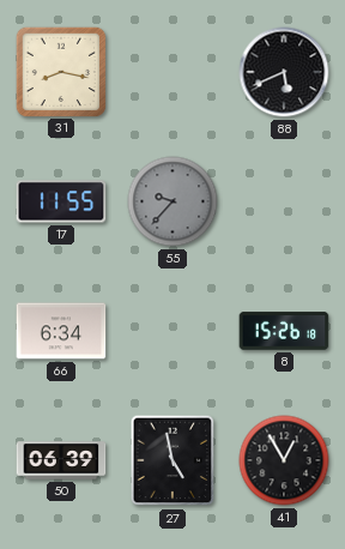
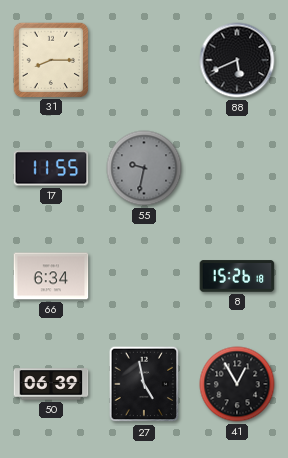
31: 8:17 -> 8:15 (50, 59)
55: 9:37 -> 9:32 (144, 168)
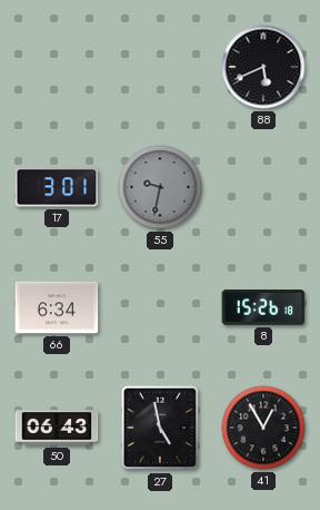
31: 8:15 -> none (50, 59)
17: 11:55 -> 3:01 (57, 187)
50: 06:39 -> 06:43 (57, 428)
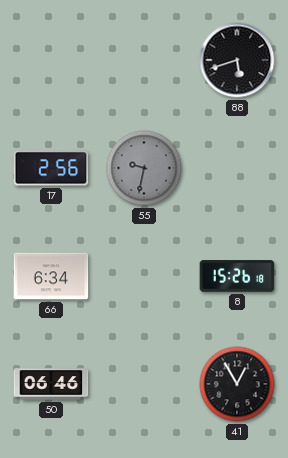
88: 5:41 -> 5:42 (237, 60)
17: 3:01 -> 2:56 (51, 168)
50: 06:43 -> 06:46 (51, 384)
27: 4:58 -> none (160, 428)
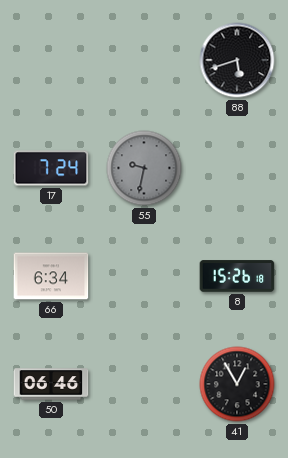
17: 2:56 -> 7:24 (51, 168)
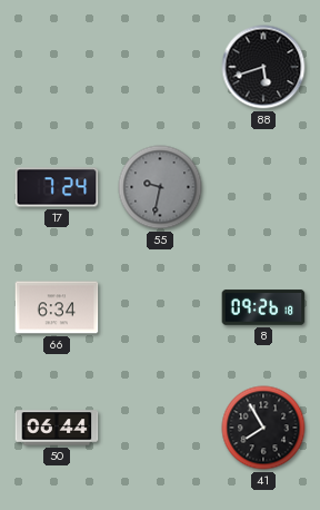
8: 15:26 -> 09:26 (263, 307)
50: 06:46 -> 06:44 (57, 428)
41: 12:55 -> 7:55 (263, 428)
